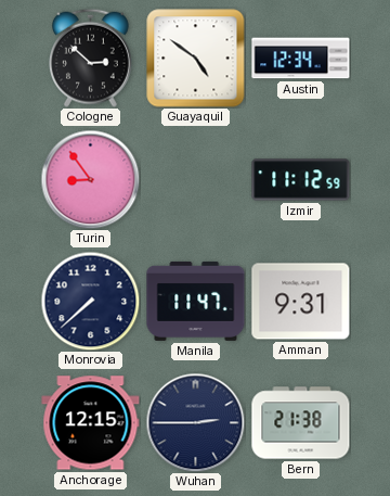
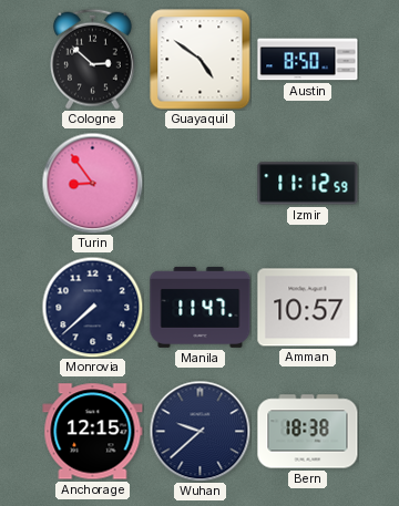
Austin: 12:34 -> 8:50 (308, 60)
Amman: 9:31 -> 10:57 (308, 308)
Wuhan: 2:45 -> 9:38 (199, 431)
Bern: 21:38 -> 18:38 (308, 432)
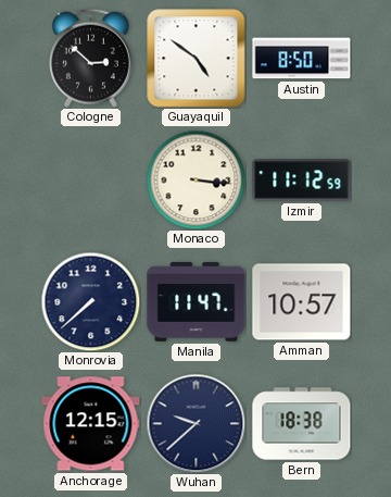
Turin: 8:54 -> none (92, 183)
Monaco: none -> 3:16 (195, 179)
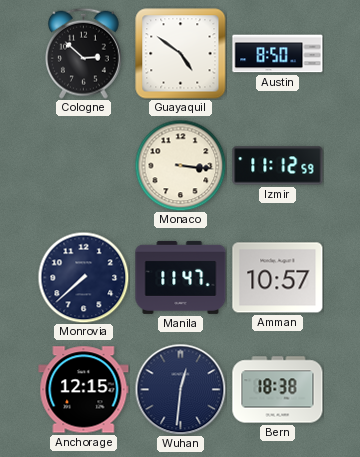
Wuhan: 9:38 -> 12:31 (180, 389)
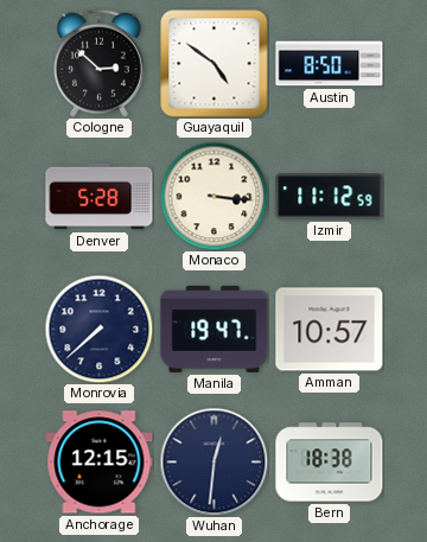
Denver: none -> 5:28 (100, 197)
Manila: 11:47 -> 19:47 (215, 329)
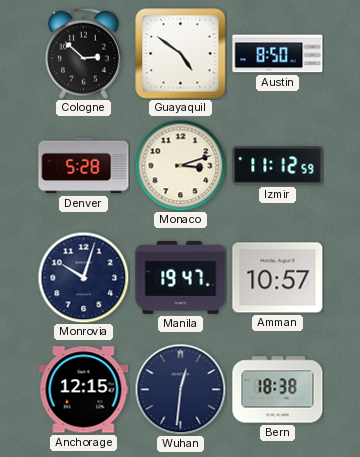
Monaco: 3:16 -> 3:12 (180, 165)
Monrovia: 7:38 -> 10:03 (83, 277)
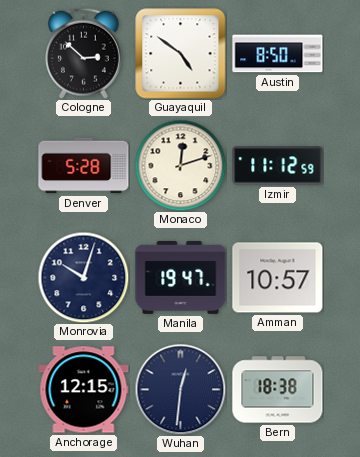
Monaco: 3:12 -> 12:12 (180, 165)
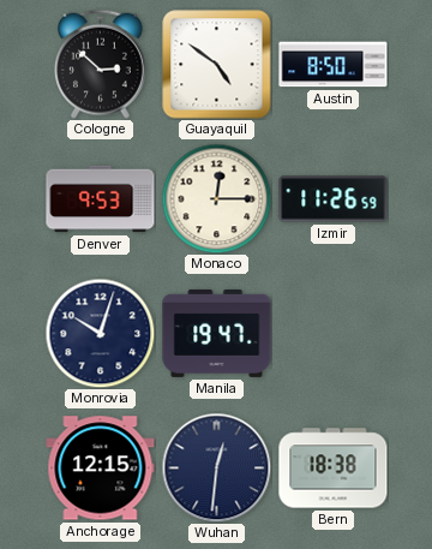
Denver: 5:28 -> 9:53 (101, 199)
Monaco: 12:12 -> 12:15 (216, 198)
Izmir: 11:12 -> 11:26 (334, 199)
Amman: 10:57 -> none (278, 278)
